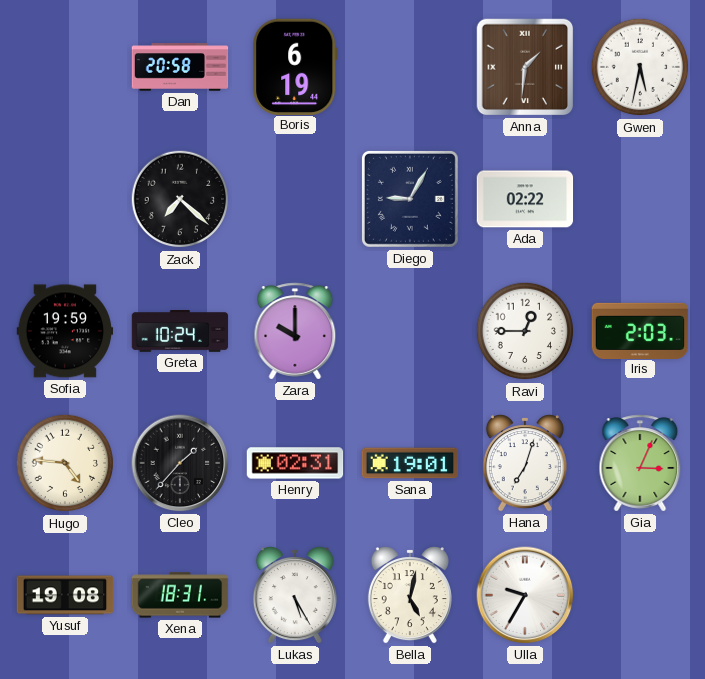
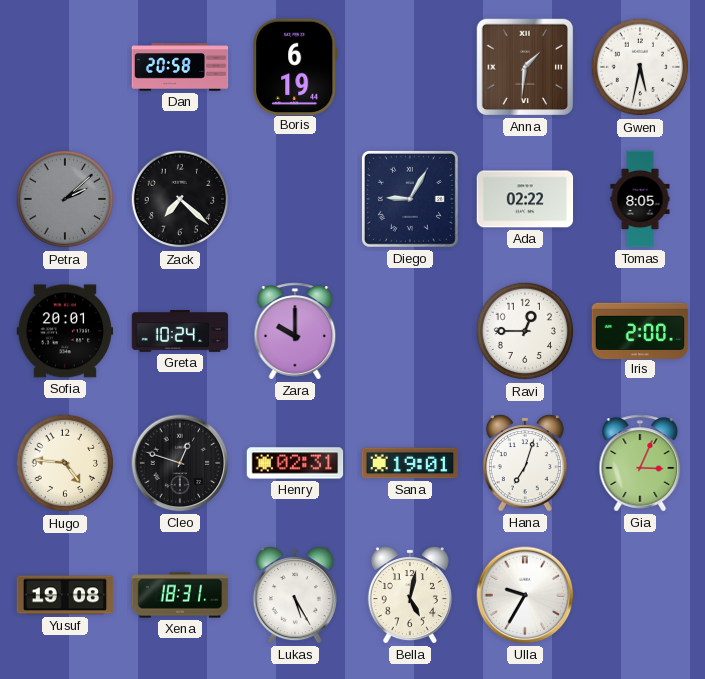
Petra: none -> 2:08 (65, 199)
Tomas: none -> 8:05 (640, 199)
Sofia: 19:59 -> 20:01 (65, 331)
Iris: 2:03 -> 2:00 (640, 330)
Cleo: 1:37 -> 12:48 (180, 463)
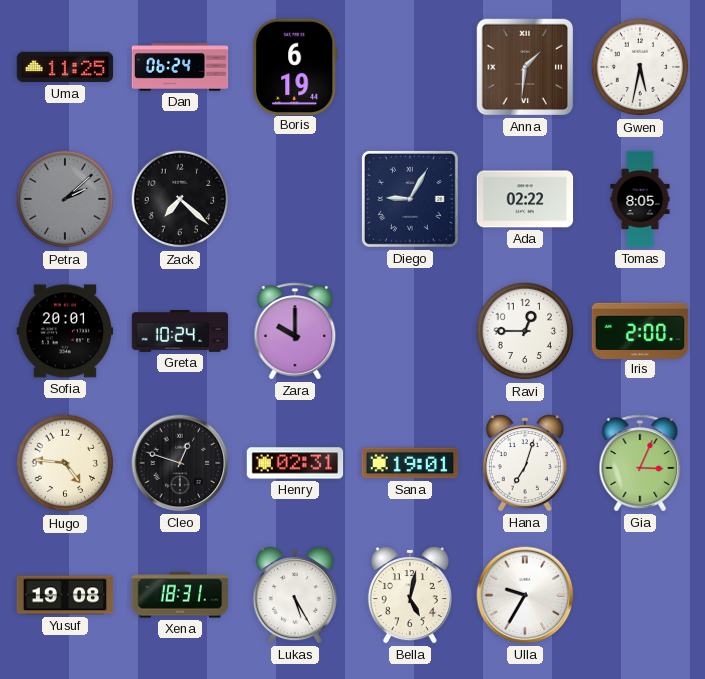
Uma: none -> 11:25 (65, 67)
Dan: 20:58 -> 06:24 (180, 67)
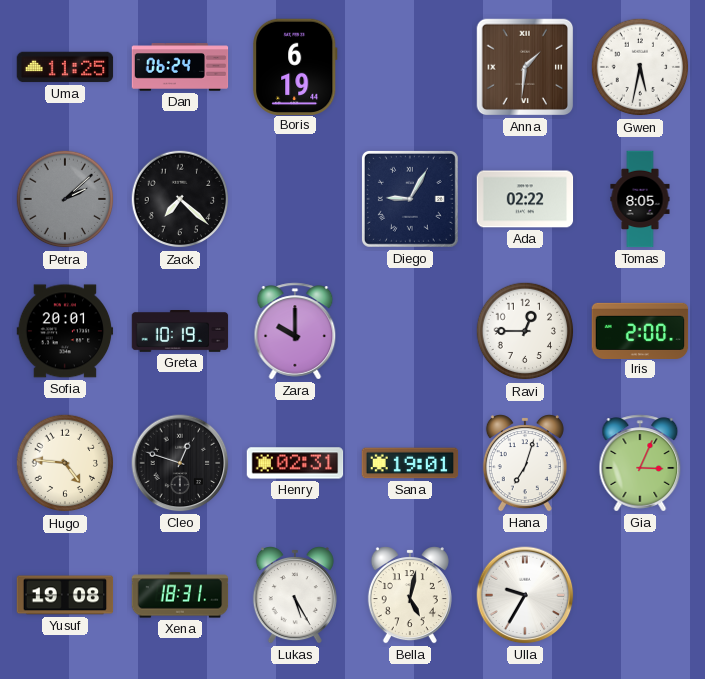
Greta: 10:24 -> 10:19 (180, 332)
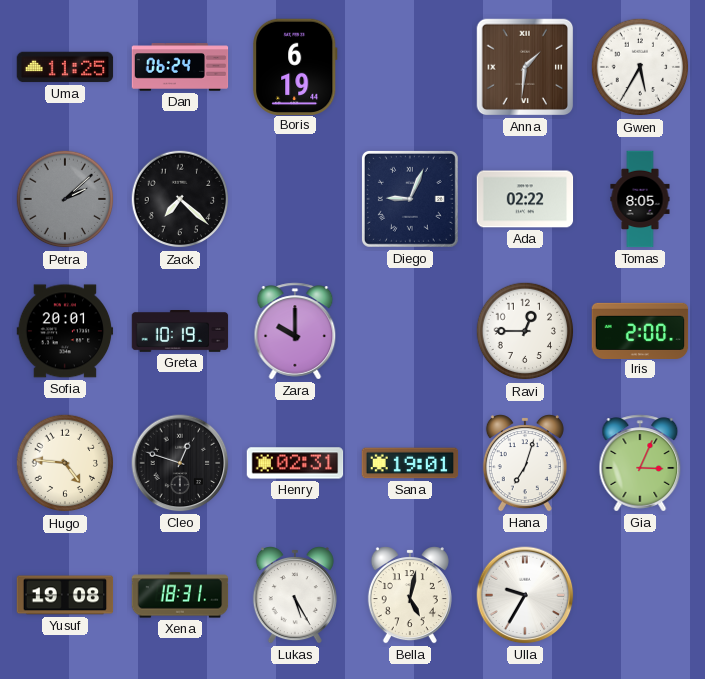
Gwen: 5:32 -> 5:35 (640, 67)
Diego: 9:05 -> 9:04 (410, 199)
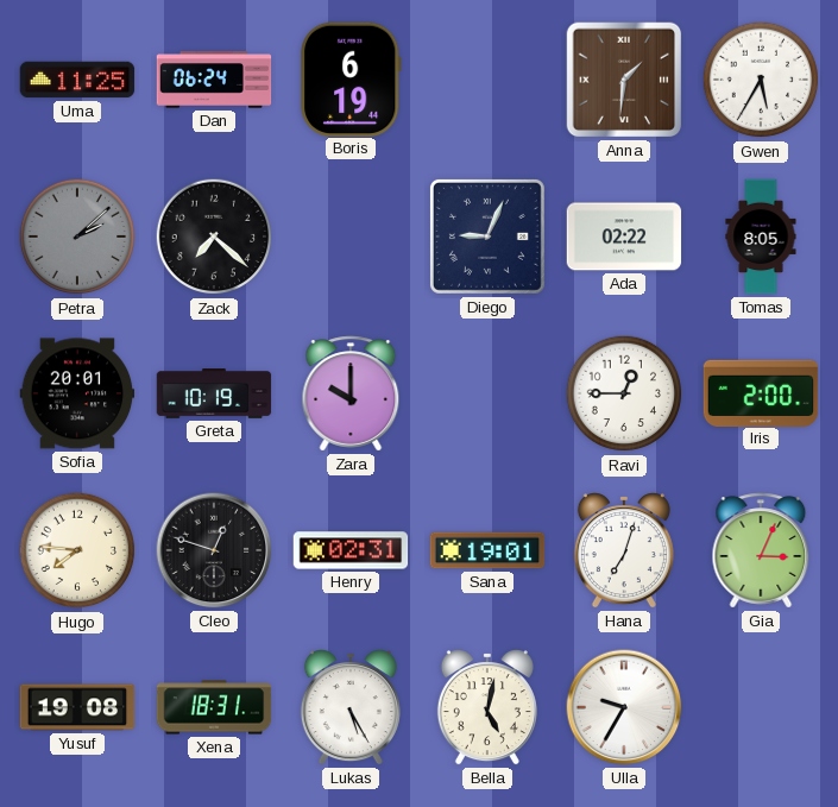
Hugo: 4:46 -> 7:46 (77, 550)
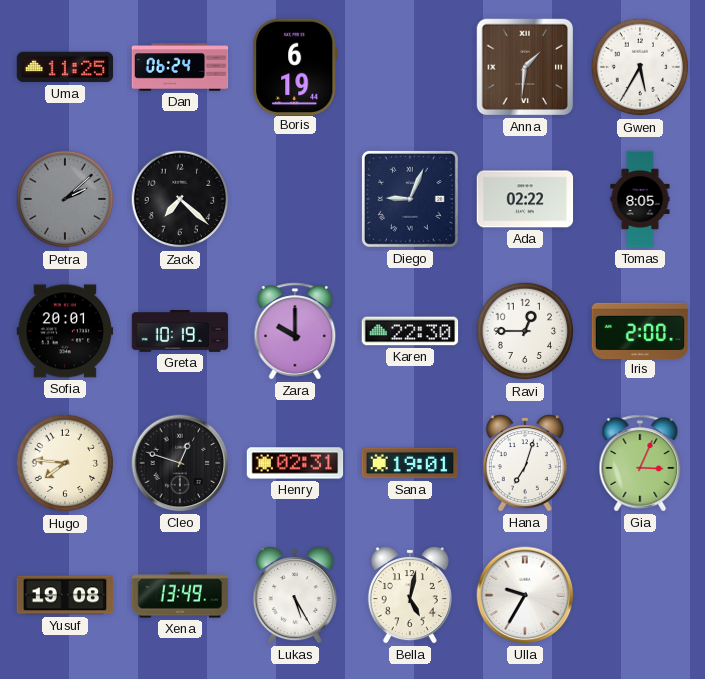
Karen: none -> 22:30 (410, 331)
Xena: 18:31 -> 13:49 (180, 595)
